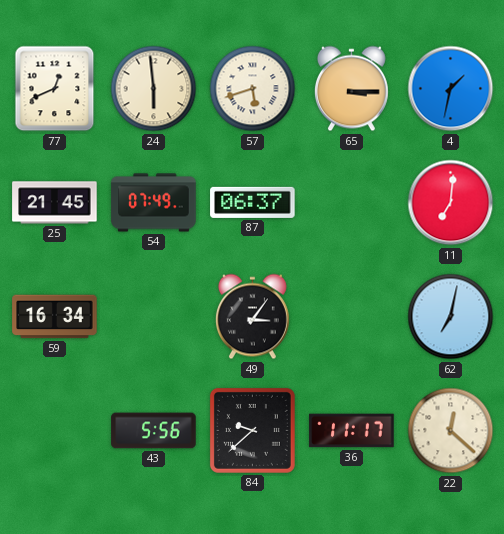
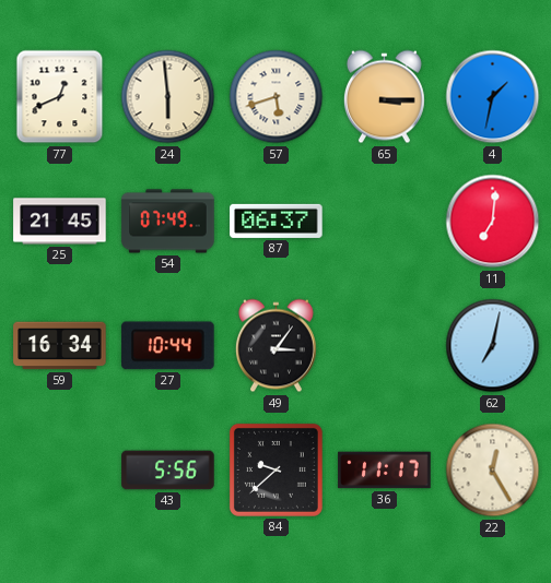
27: none -> 10:44 (168, 346)
22: 12:22 -> 12:25 (493, 471)
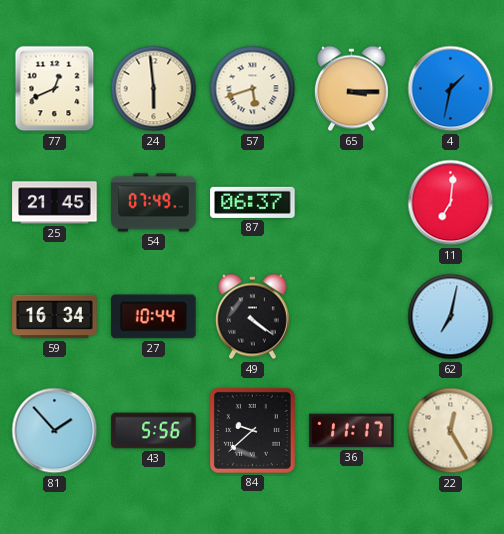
49: 3:06 -> 4:21 (252, 317)
81: none -> 1:53 (55, 431)
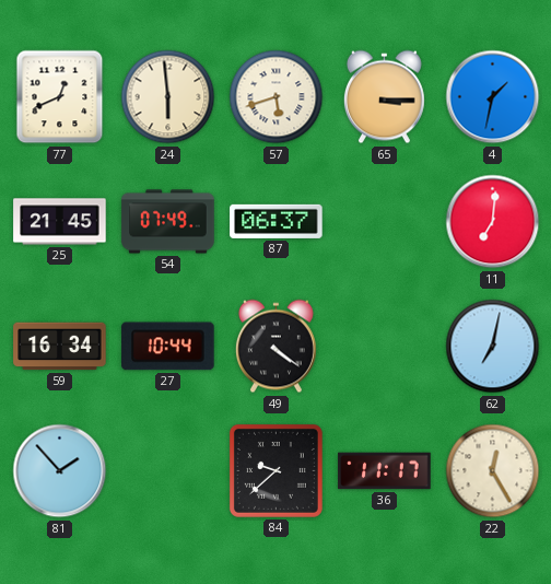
43: 5:56 -> none (154, 431)
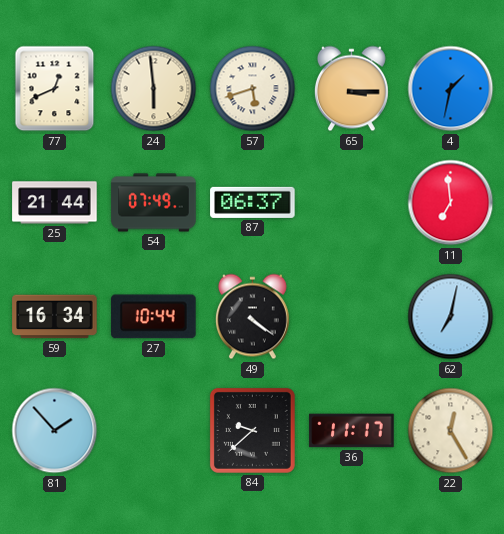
25: 21:45 -> 21:44 (55, 203)
11: 7:01 -> 6:59 (451, 203)
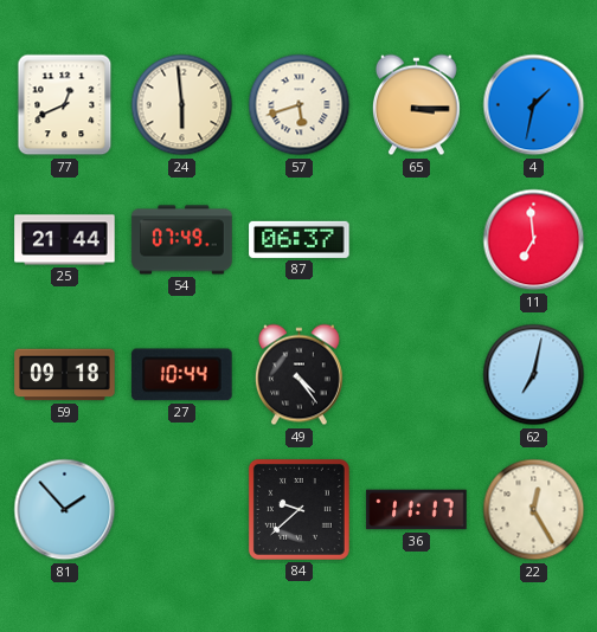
59: 16:34 -> 09:18 (65, 375)
49: 4:21 -> 4:24 (298, 375)
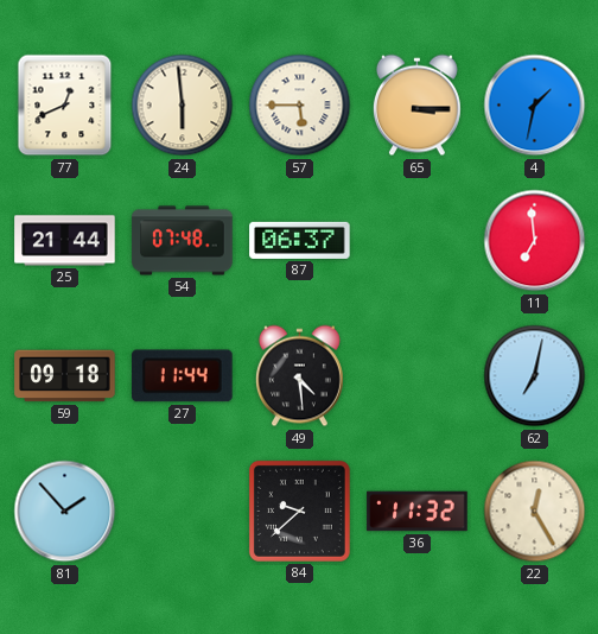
57: 5:42 -> 5:45 (300, 106)
54: 07:49 -> 07:48 (183, 241)
27: 10:44 -> 11:44 (183, 376)
49: 4:24 -> 4:29 (299, 376)
36: 11:17 -> 11:32 (418, 512)
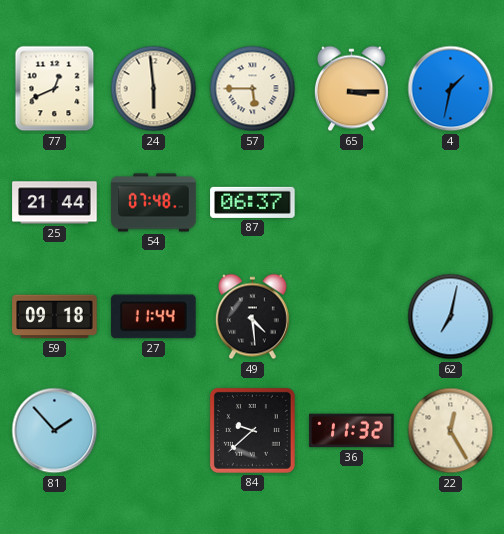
11: 6:59 -> none (535, 241)
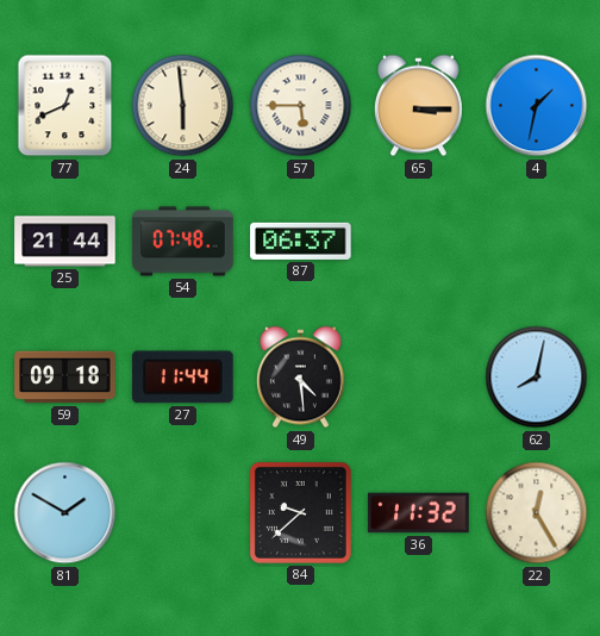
62: 7:02 -> 8:02 (537, 378)
81: 1:53 -> 1:50 (65, 513)
